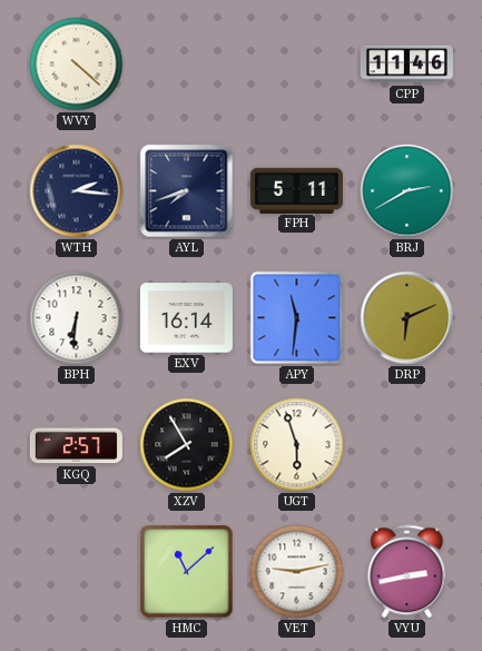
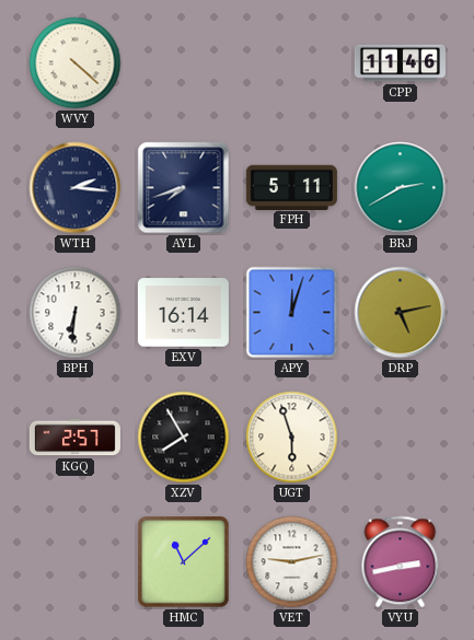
APY: 11:31 -> 12:03 (292, 313)
DRP: 6:11 -> 5:13 (401, 313)
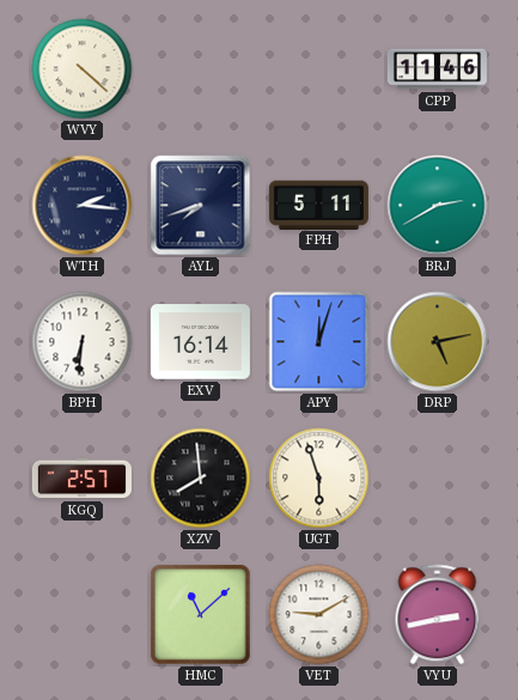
XZV: 7:55 -> 7:59 (201, 479)
VET: 9:13 -> 9:10 (319, 615)
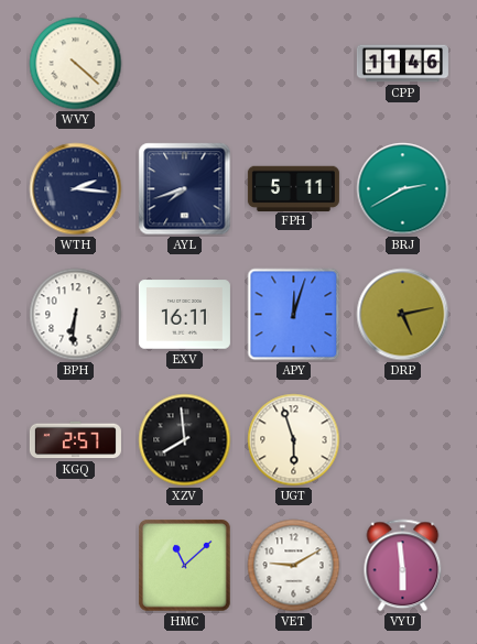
EXV: 16:14 -> 16:11 (184, 315)
VYU: 2:43 -> 5:59 (403, 566)
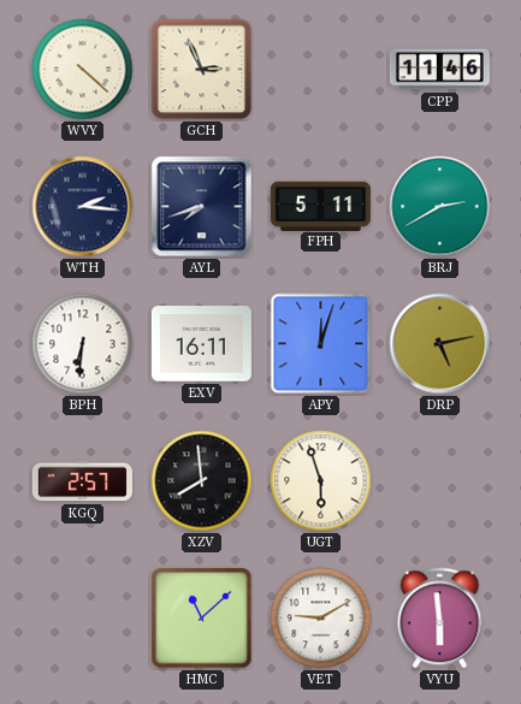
GCH: none -> 2:56 (202, 70)
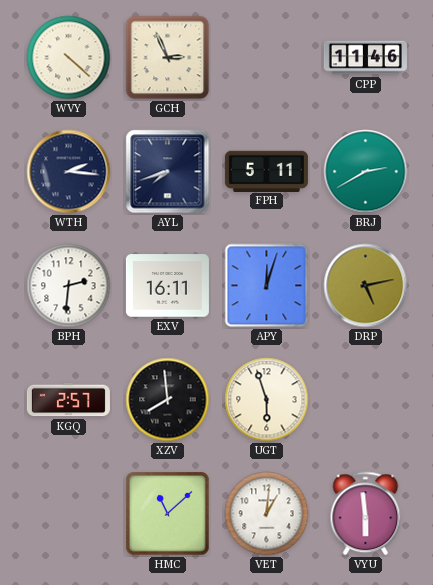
BPH: 6:31 -> 2:31 (69, 286)
VET: 9:10 -> 1:01 (267, 514)
